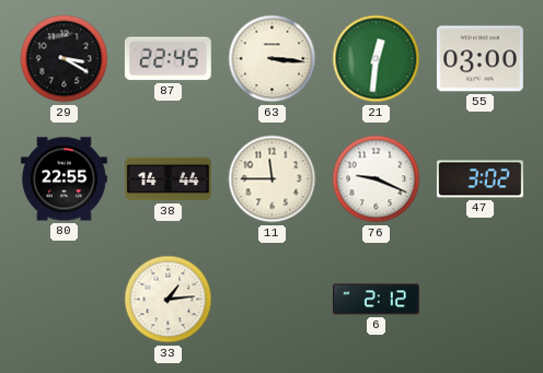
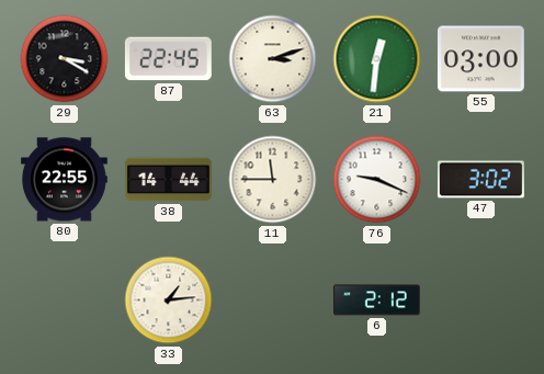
63: 3:16 -> 3:12 (273, 59)
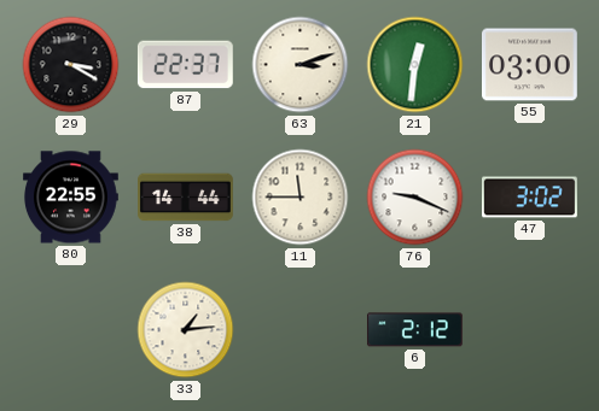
87: 22:45 -> 22:37 (185, 65)
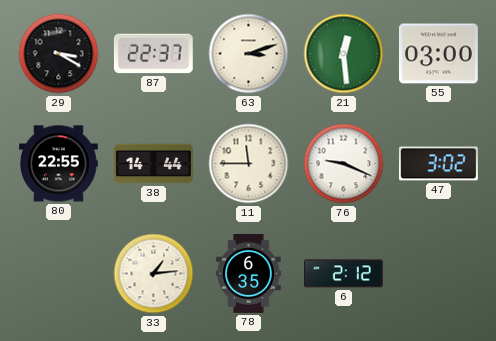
21: 12:31 -> 12:29 (344, 54)
78: none -> 6:35 (249, 274)
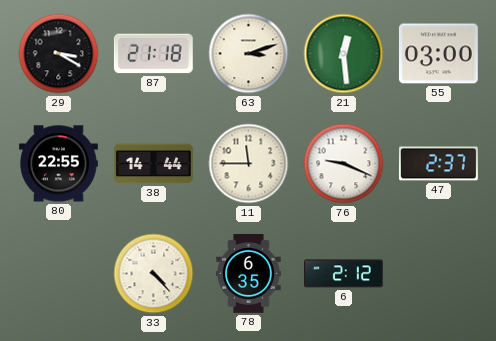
87: 22:37 -> 21:18 (153, 54)
47: 3:02 -> 2:37 (438, 164)
33: 1:14 -> 4:23 (154, 274)
